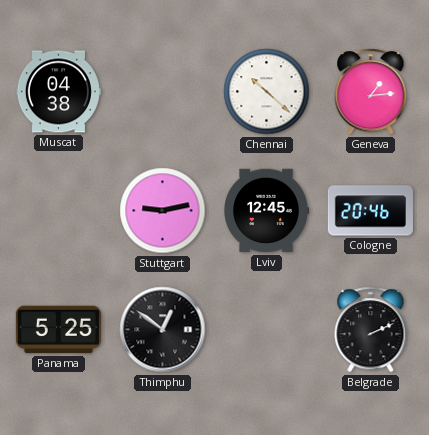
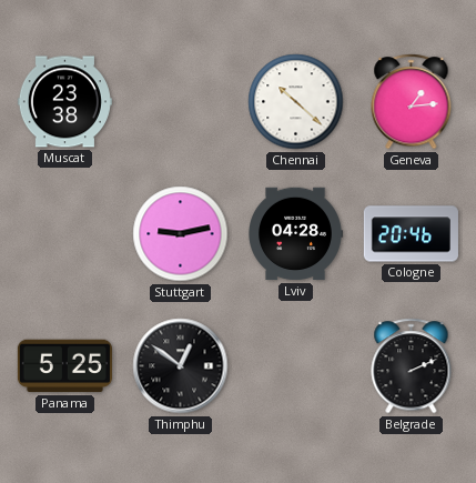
Muscat: 04:38 -> 23:38 (64, 102)
Lviv: 12:45 -> 04:28 (296, 234)
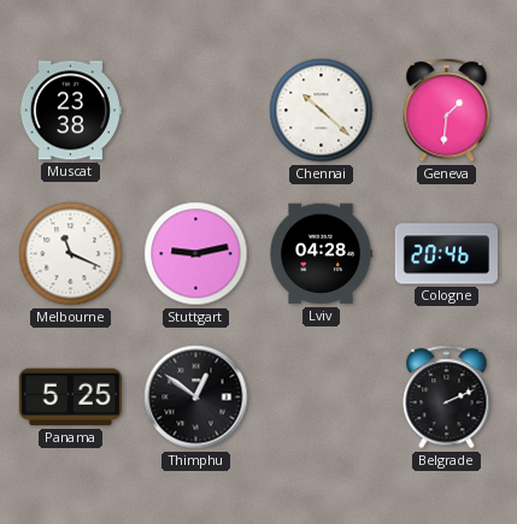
Geneva: 1:14 -> 1:31 (447, 111)
Melbourne: none -> 11:19 (71, 254)
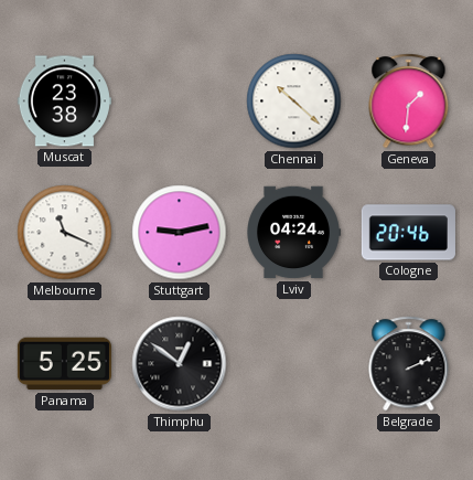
Lviv: 04:28 -> 04:24 (294, 233)
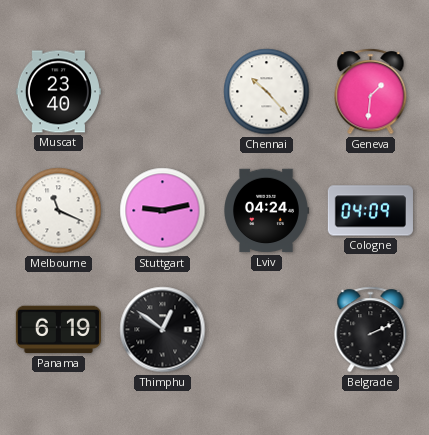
Muscat: 23:38 -> 23:40 (58, 92)
Chennai: 10:22 -> 10:23 (267, 92)
Cologne: 20:46 -> 04:09 (370, 211)
Panama: 5:25 -> 6:19 (58, 330)
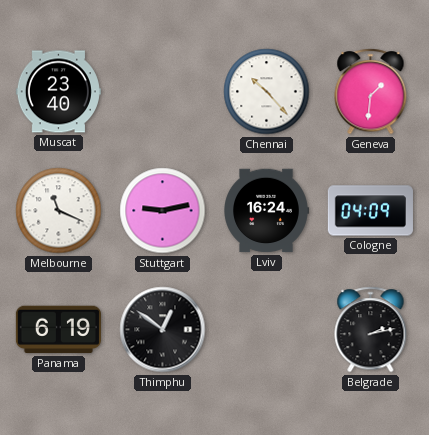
Lviv: 04:24 -> 16:24 (267, 211)
Belgrade: 2:11 -> 2:13 (371, 330)
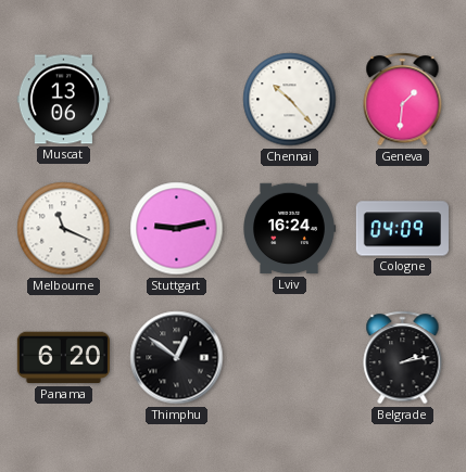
Muscat: 23:40 -> 13:06 (63, 100)
Panama: 6:19 -> 6:20 (63, 358)
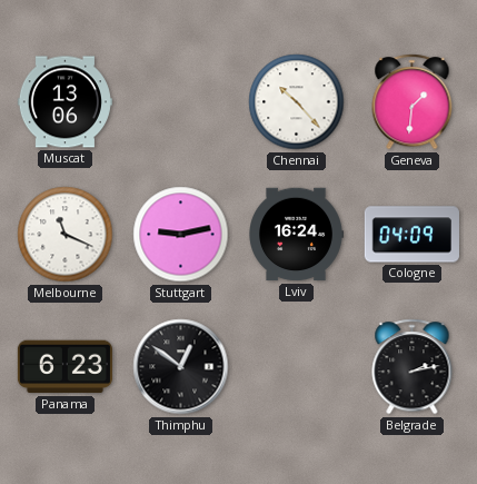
Panama: 6:20 -> 6:23 (64, 367)
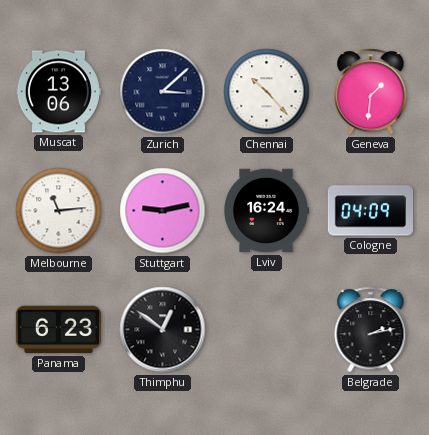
Zurich: none -> 3:08 (163, 92)
Melbourne: 11:19 -> 11:14 (59, 211)
